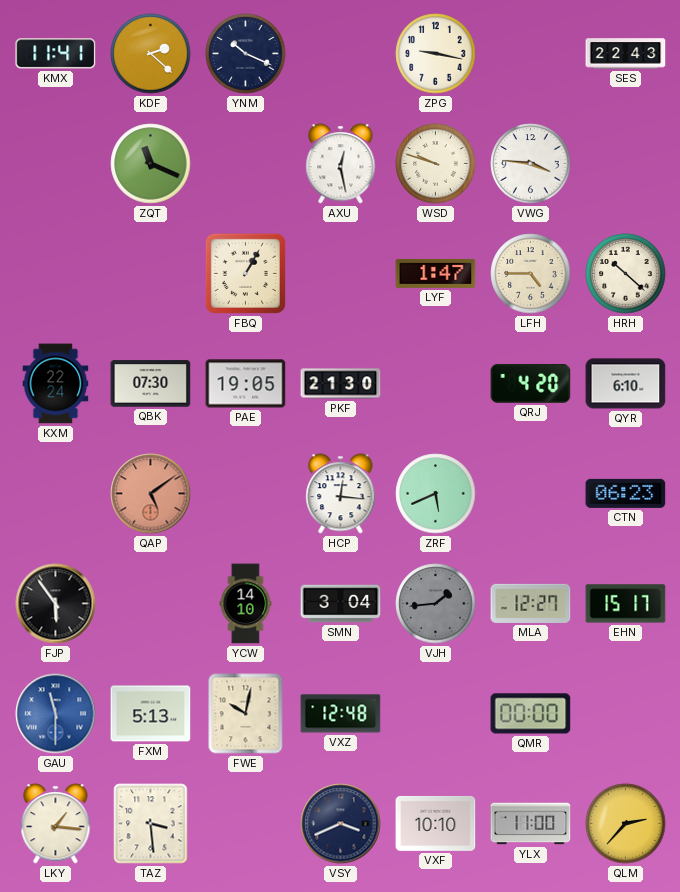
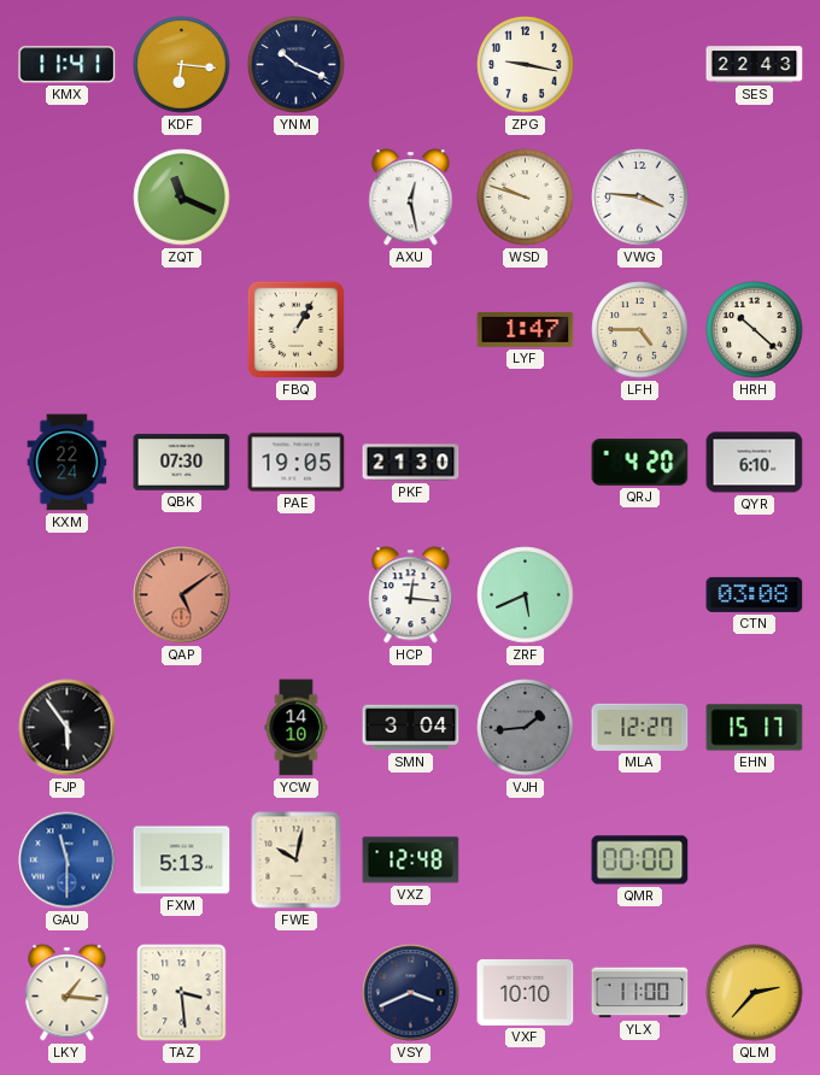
KDF: 2:22 -> 6:16 (182, 65)
CTN: 06:23 -> 03:08 (755, 594)
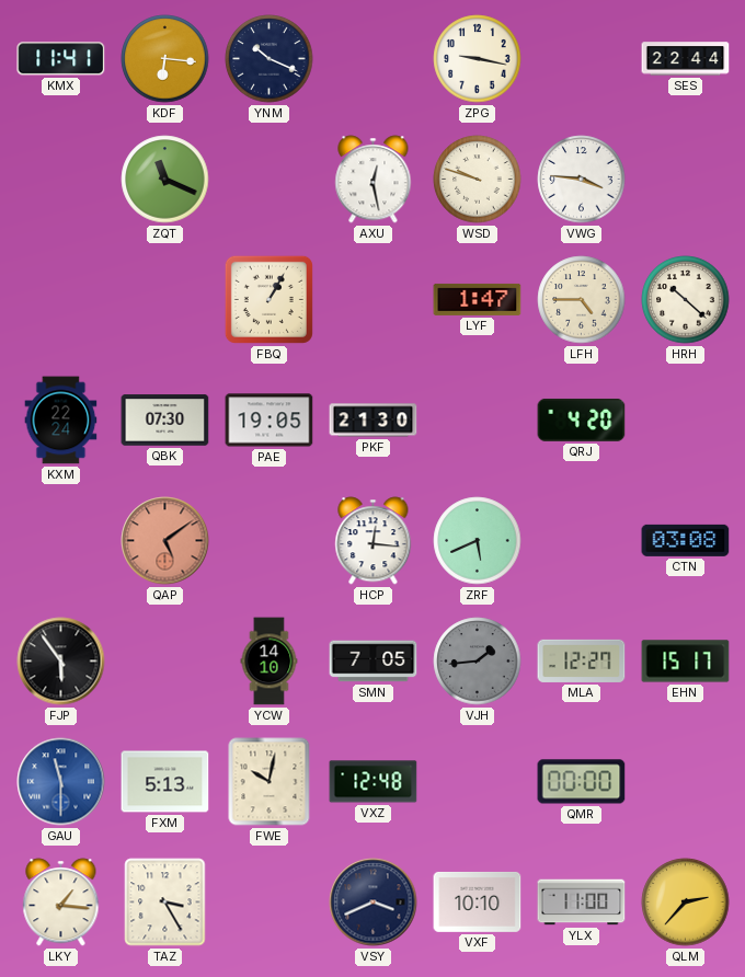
SES: 22:43 -> 22:44 (686, 59)
QYR: 6:10 -> none (755, 463)
SMN: 3:04 -> 7:05 (374, 662)
TAZ: 3:29 -> 3:25 (165, 903)
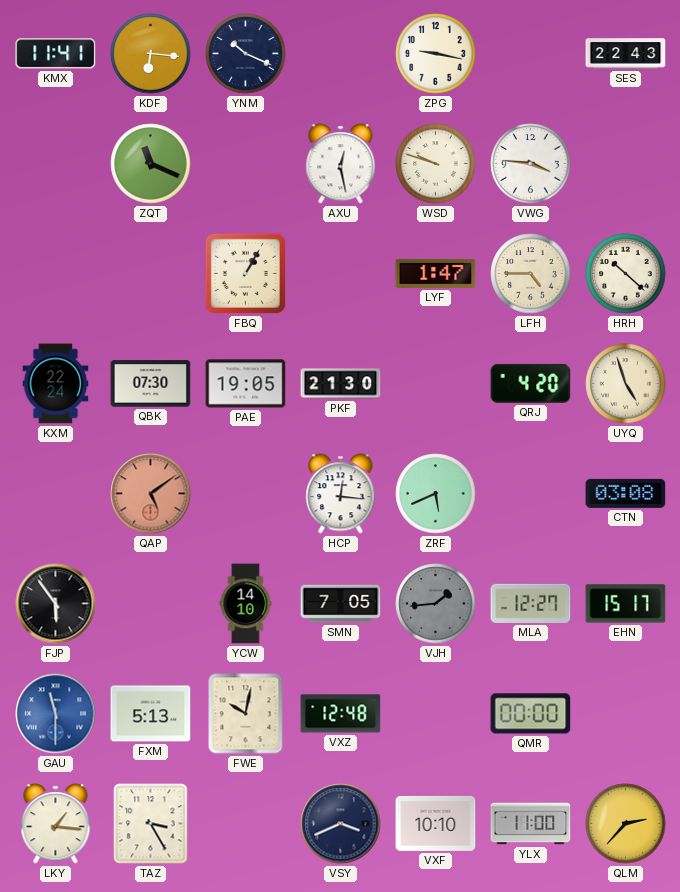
SES: 22:44 -> 22:43 (626, 54)
UYQ: none -> 4:57 (626, 384)
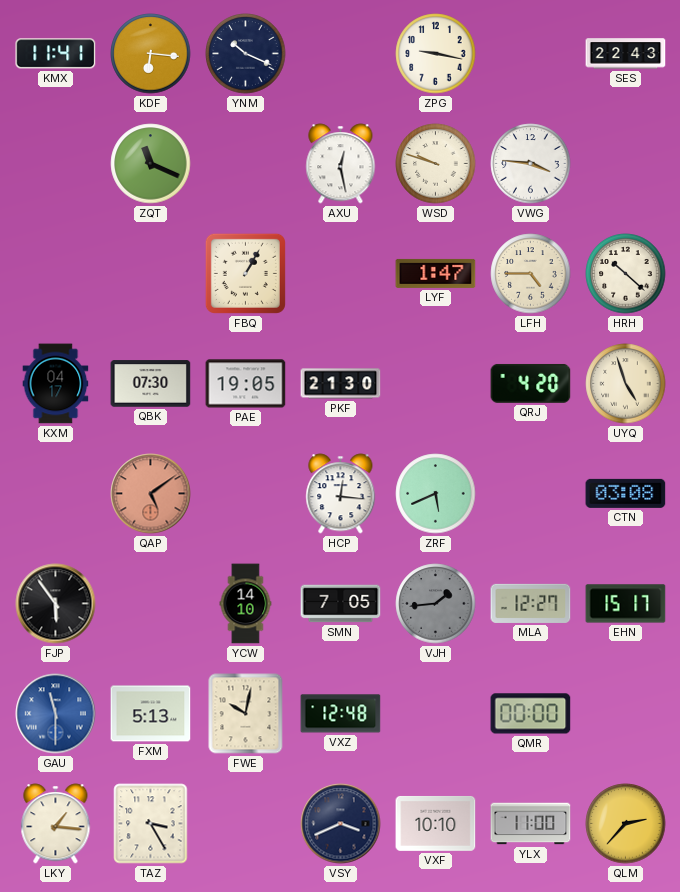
KXM: 22:24 -> 04:17 (56, 384)
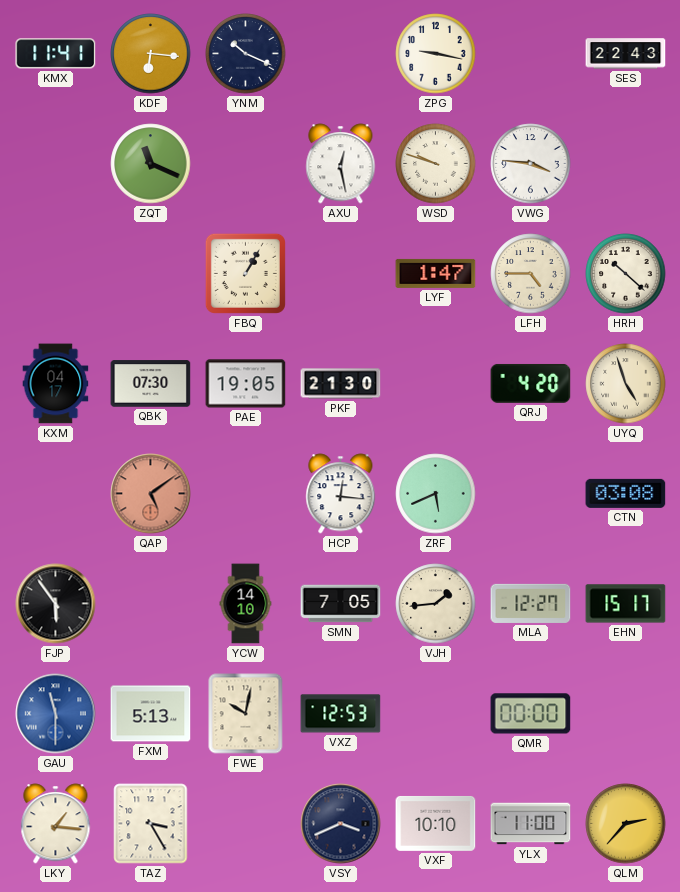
VJH dial: grey -> cream (436, 604)
VXZ: 12:48 -> 12:53 (341, 714)
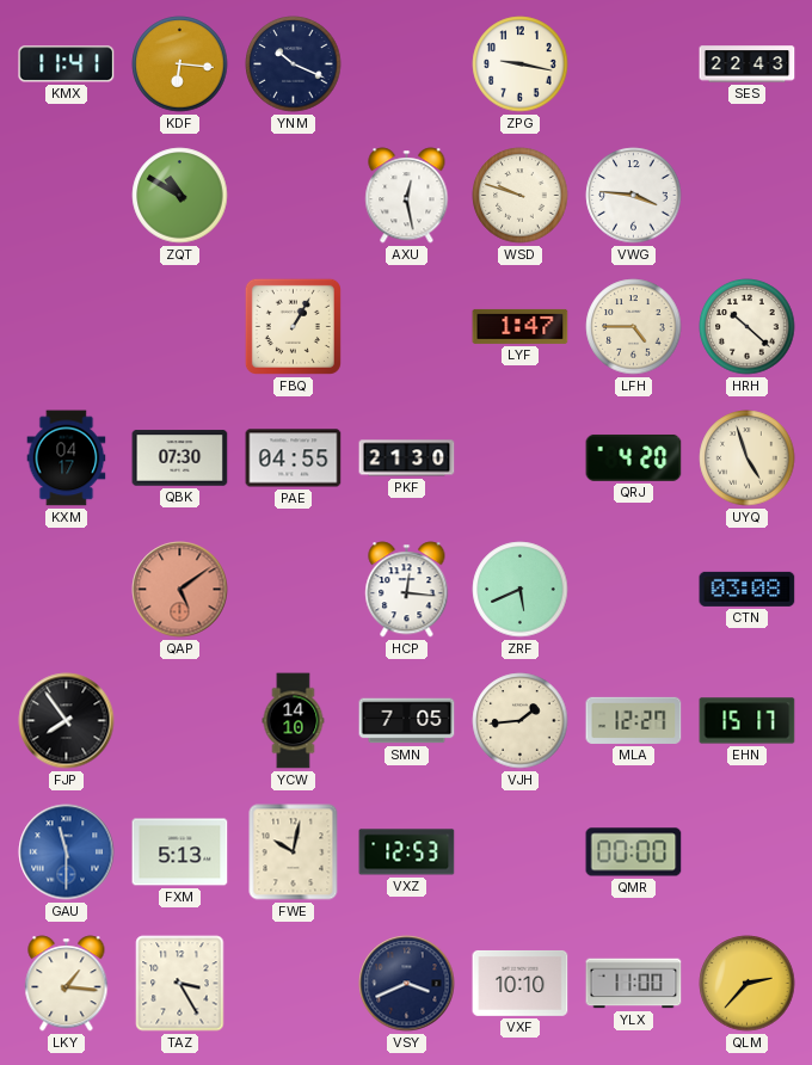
ZQT: 11:19 -> 10:50 (180, 196)
PAE: 19:05 -> 04:55 (294, 458)
FJP: 5:54 -> 7:54 (67, 721)
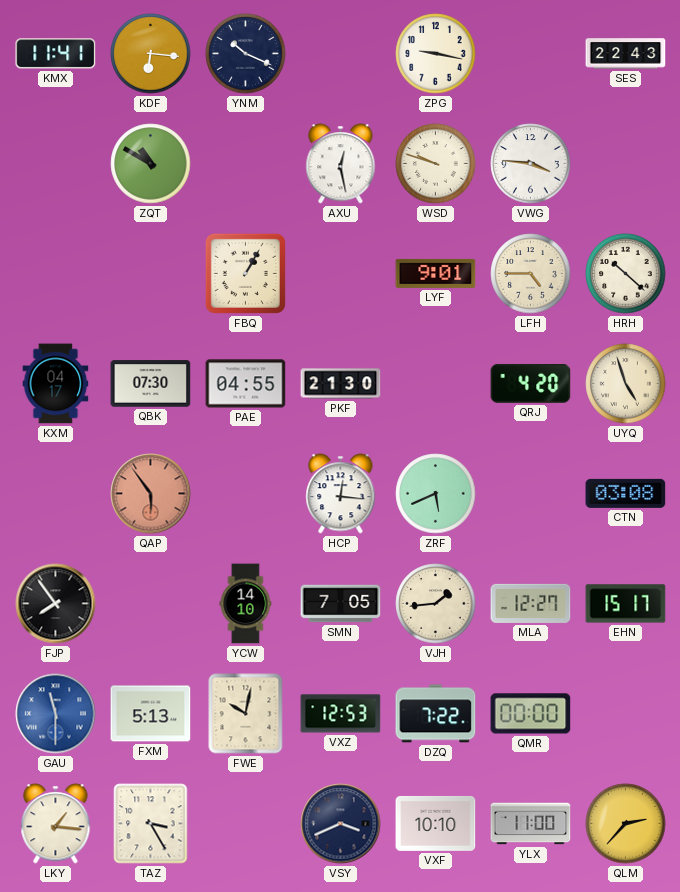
LYF: 1:47 -> 9:01 (436, 273)
QAP: 5:09 -> 5:54 (151, 494)
DZQ: none -> 7:22 (436, 714)
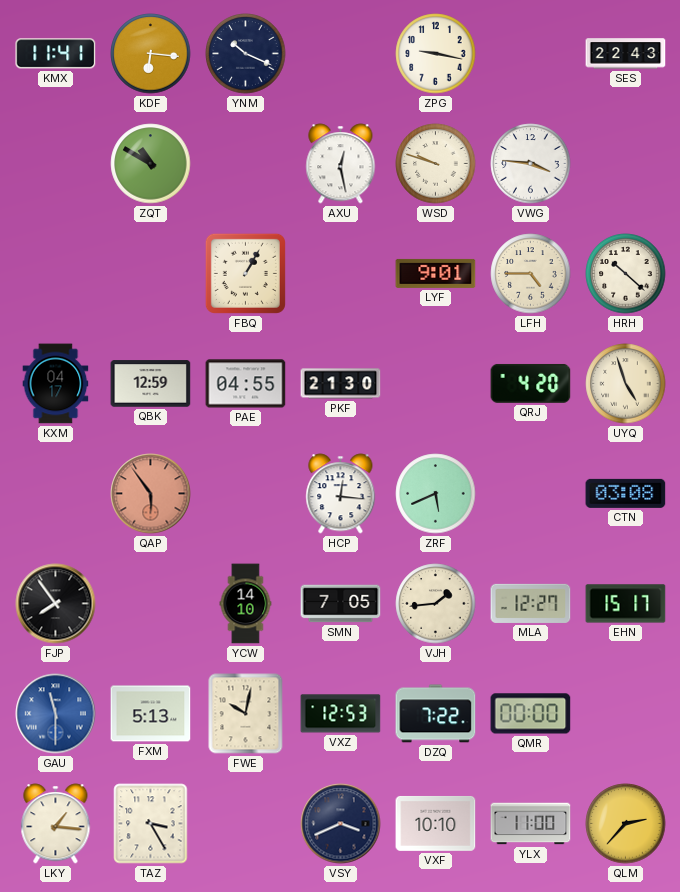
QBK: 07:30 -> 12:59 (151, 384)
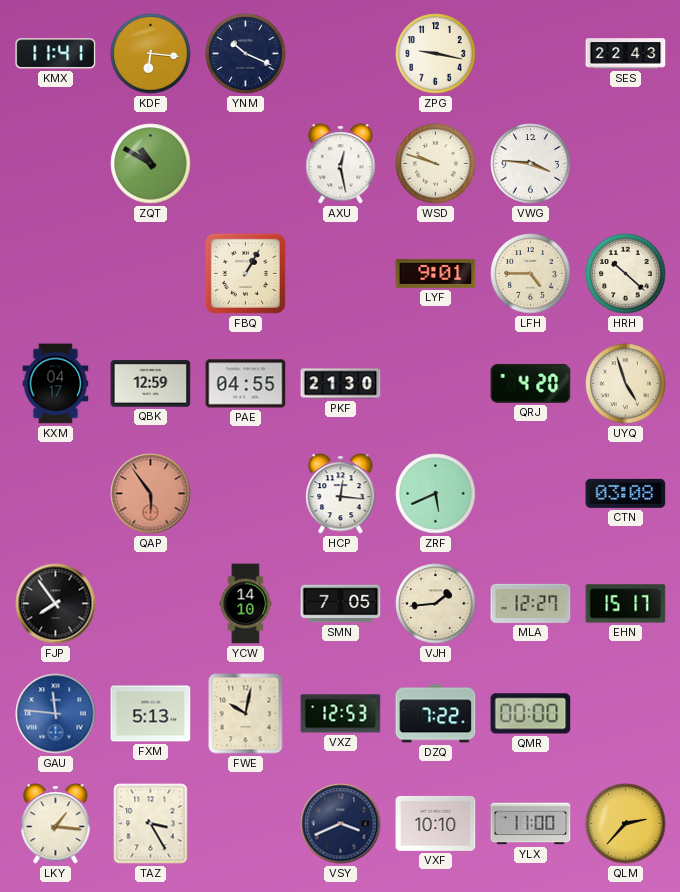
GAU: 11:30 -> 11:46 (56, 714)
